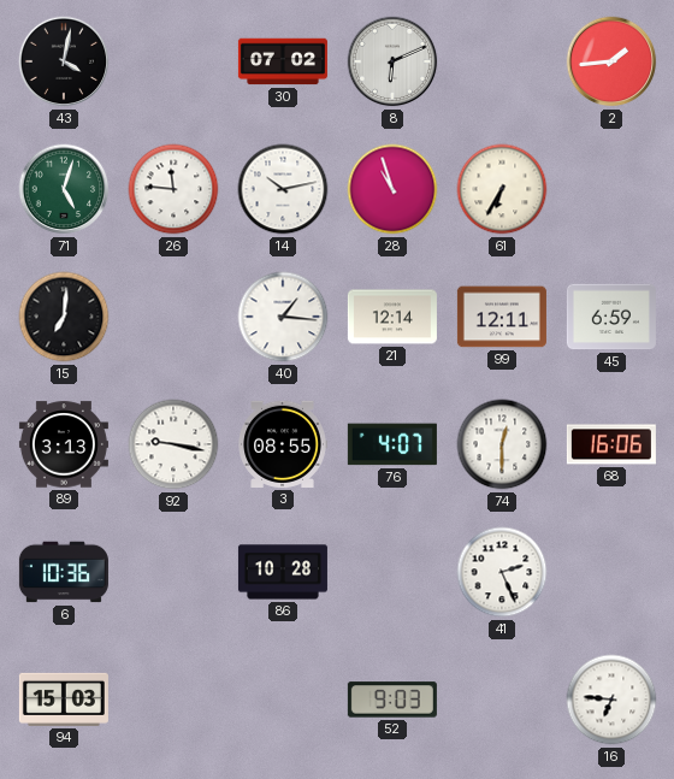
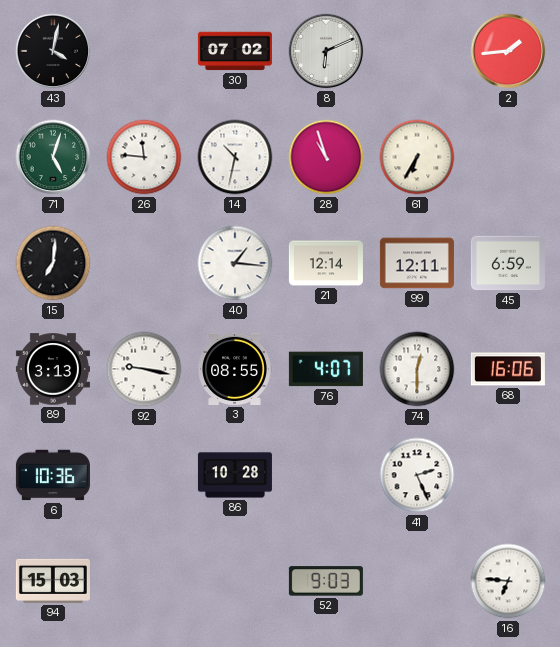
14: 10:13 -> 10:32 (235, 157)
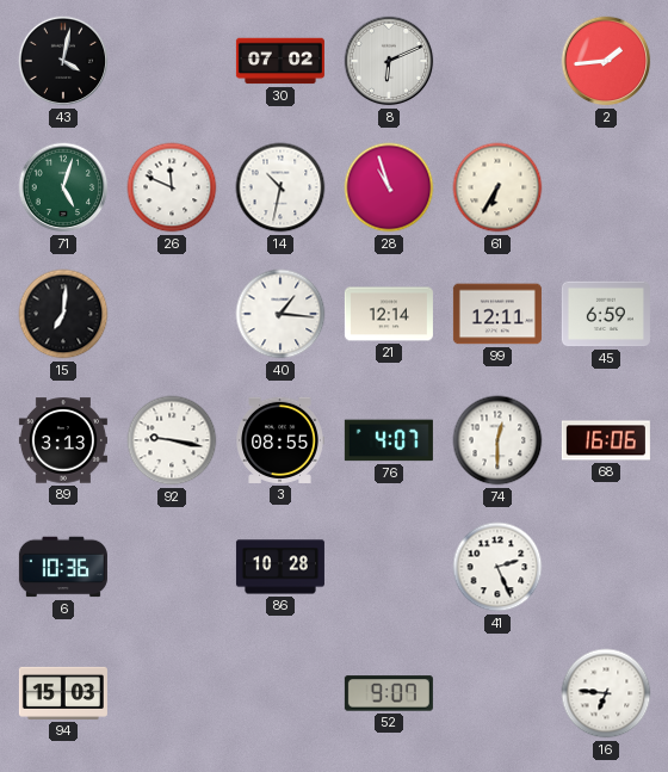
26: 11:46 -> 11:49 (172, 187)
52: 9:03 -> 9:07 (389, 693)
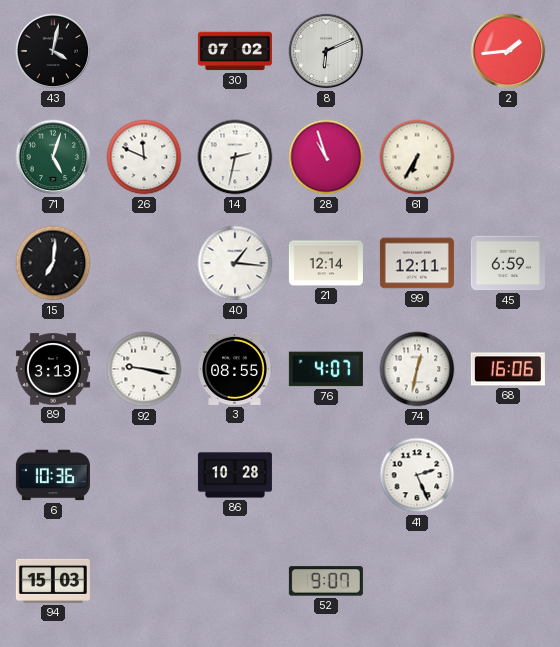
14: 10:32 -> 2:32 (235, 157)
74: 12:30 -> 12:32 (417, 369)
16: 6:46 -> none (606, 693)
